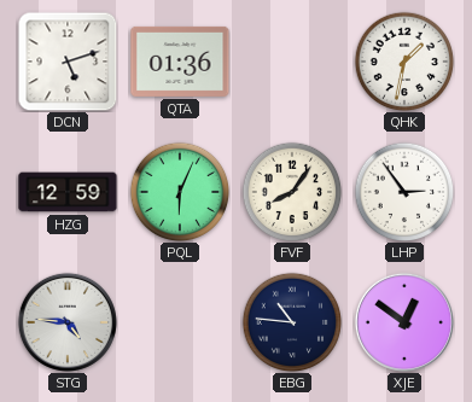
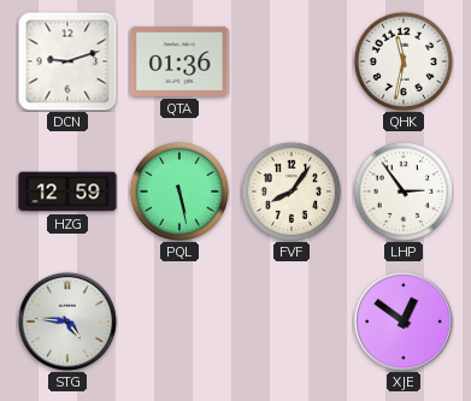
DCN: 5:12 -> 9:12 (67, 61)
QHK: 1:32 -> 11:32 (404, 61)
PQL: 6:04 -> 5:28 (179, 191)
EBG: 10:46 -> none (292, 322)
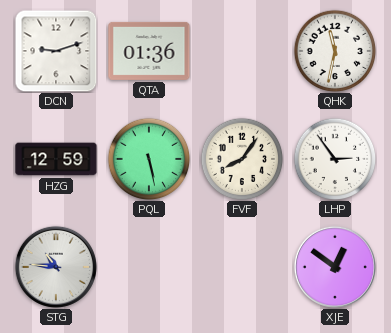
STG: 4:46 -> 10:46 (56, 267)
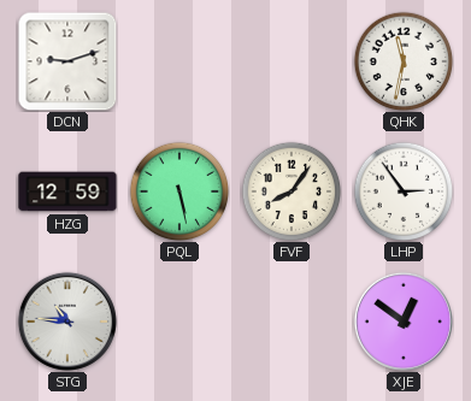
QTA: 01:36 -> none (149, 51)
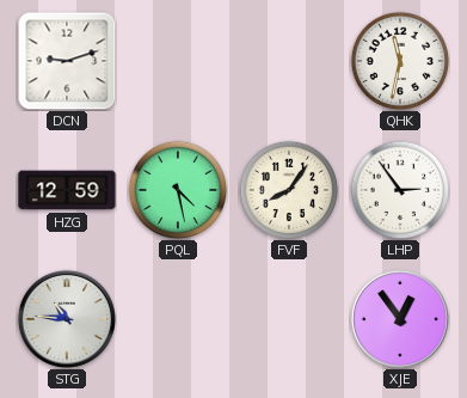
PQL: 5:28 -> 4:28 (178, 190)
XJE: 12:51 -> 12:54 (400, 319)
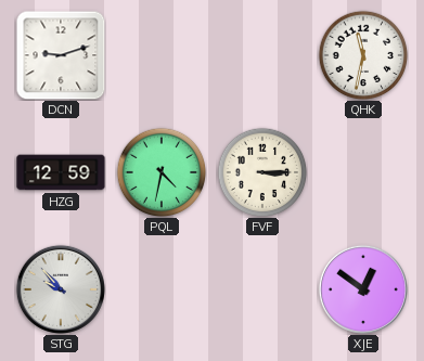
PQL: 4:28 -> 4:32 (162, 172)
FVF: 8:06 -> 3:15 (262, 172)
LHP: 2:54 -> none (400, 190)
STG: 10:46 -> 9:53 (61, 289)
XJE: 12:54 -> 12:51 (363, 289)
